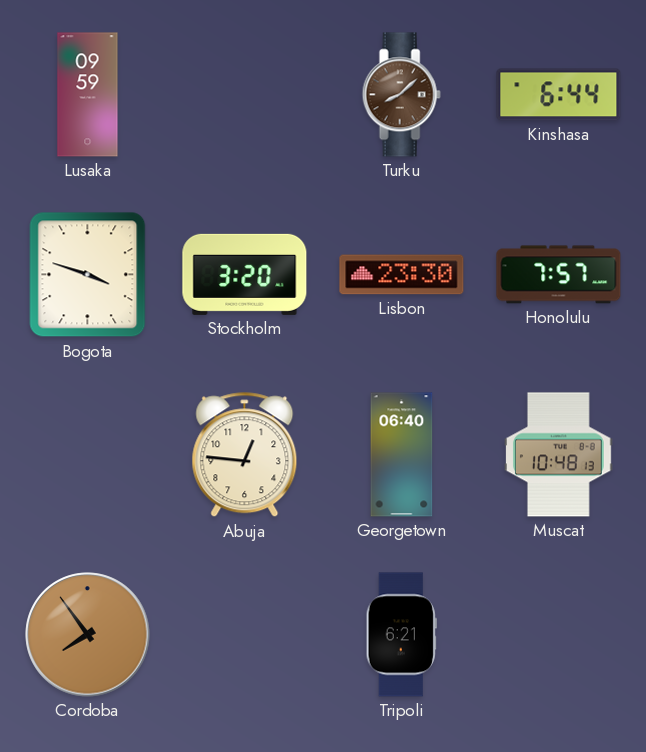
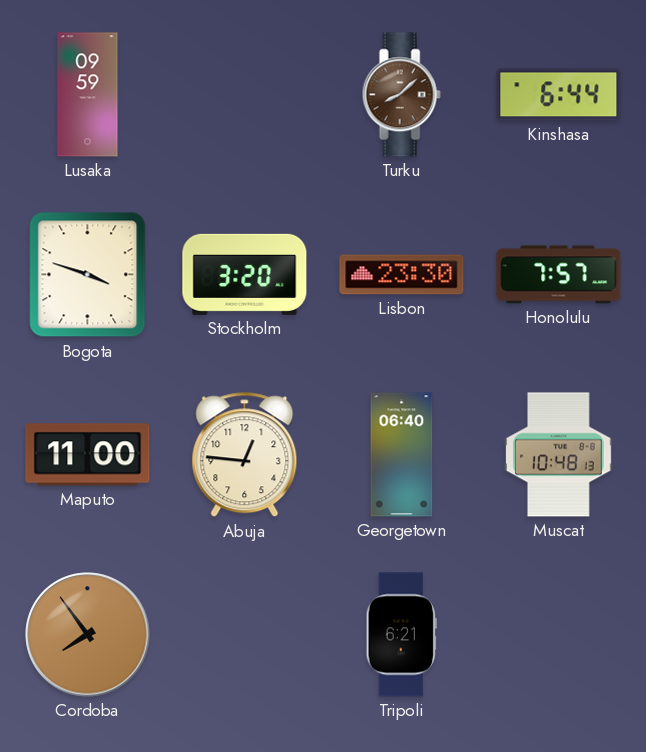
Maputo: none -> 11:00 (88, 455)
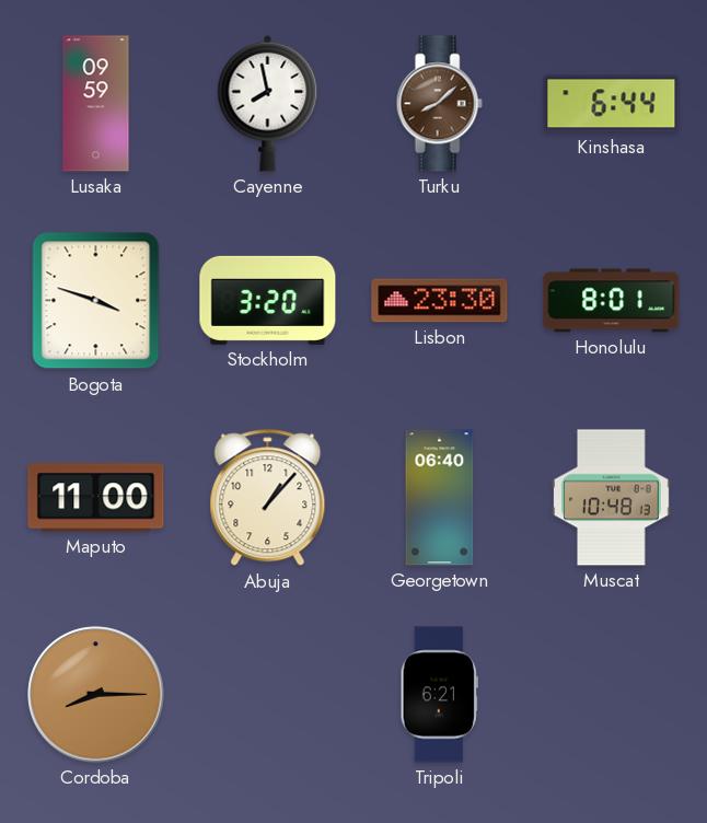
Cayenne: none -> 7:58 (268, 103)
Honolulu: 7:57 -> 8:01 (612, 301)
Abuja: 12:46 -> 1:07 (268, 498)
Cordoba: 7:54 -> 8:15 (96, 695)
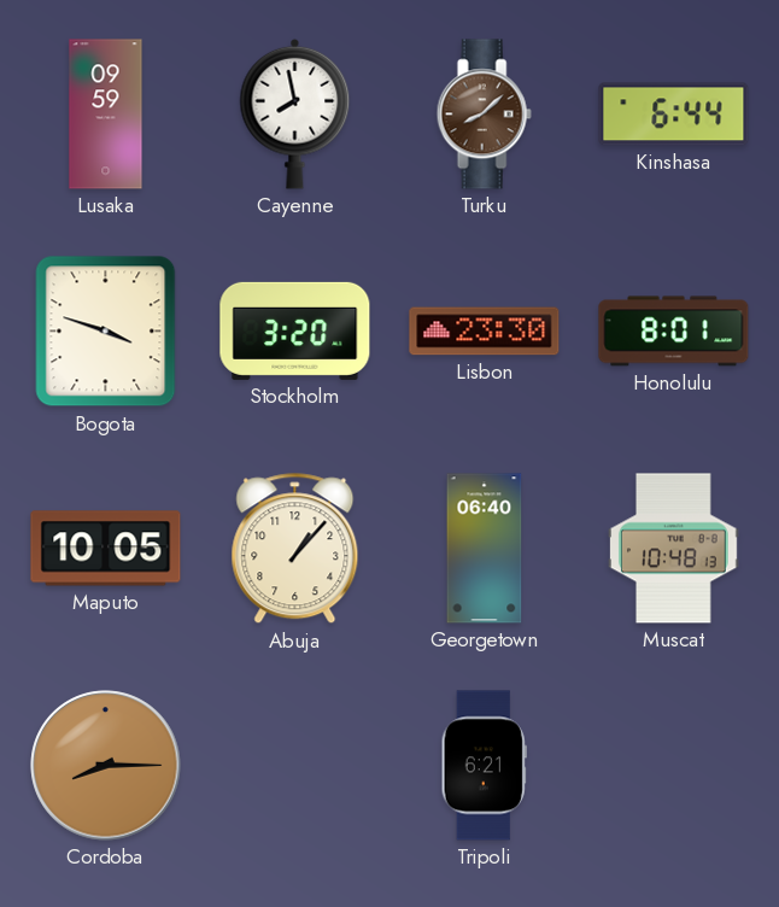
Maputo: 11:00 -> 10:05 (106, 549)
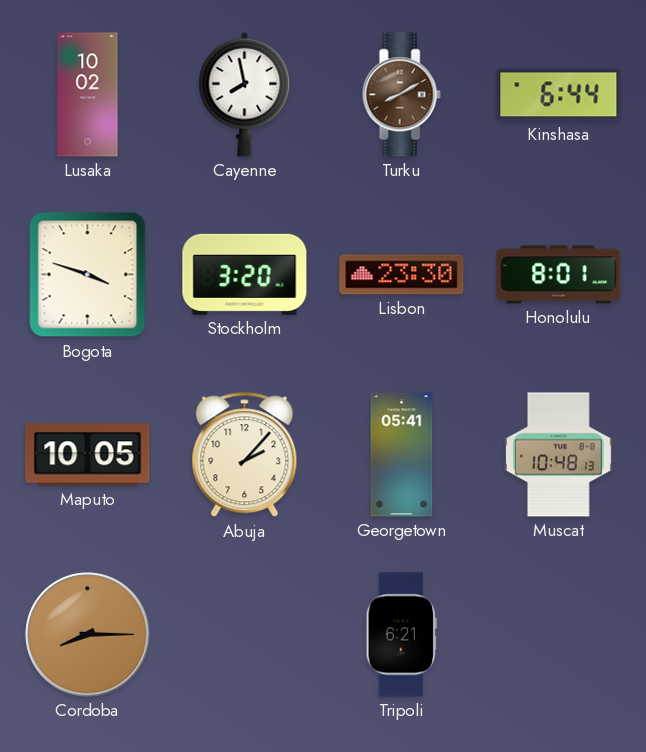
Lusaka: 09:59 -> 10:02 (88, 95)
Turku: 8:08 -> 8:10 (401, 95)
Abuja: 1:07 -> 2:07 (245, 455)
Georgetown: 06:40 -> 05:41 (402, 455)
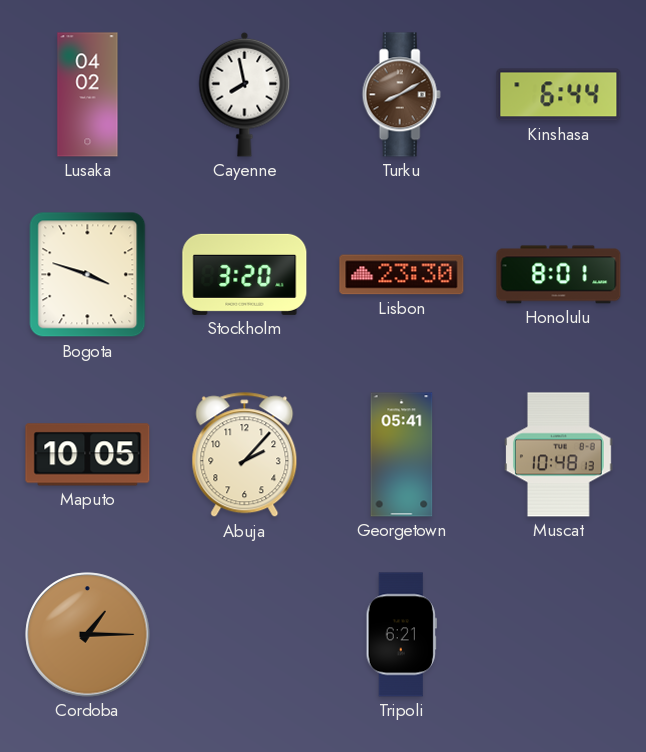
Lusaka: 10:02 -> 04:02 (88, 95)
Cordoba: 8:15 -> 1:15 (88, 635)
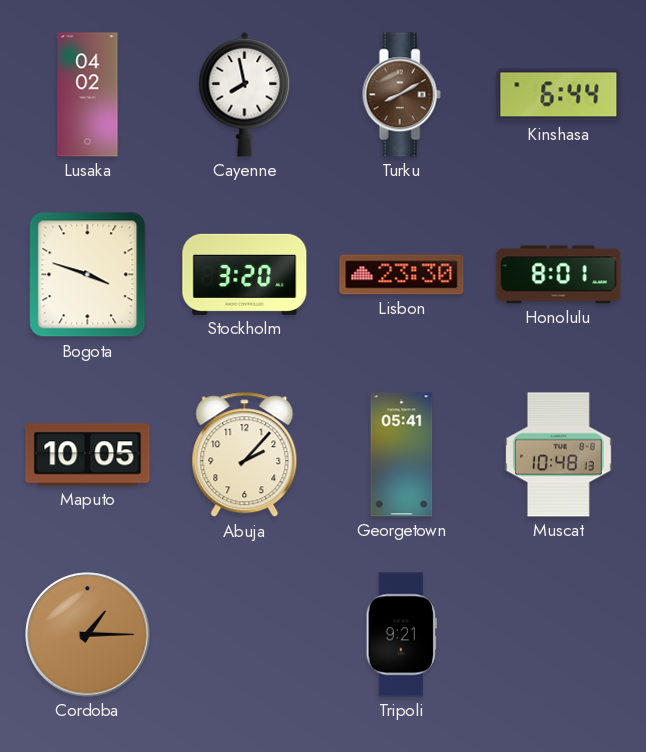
Tripoli: 6:21 -> 9:21 (401, 635)
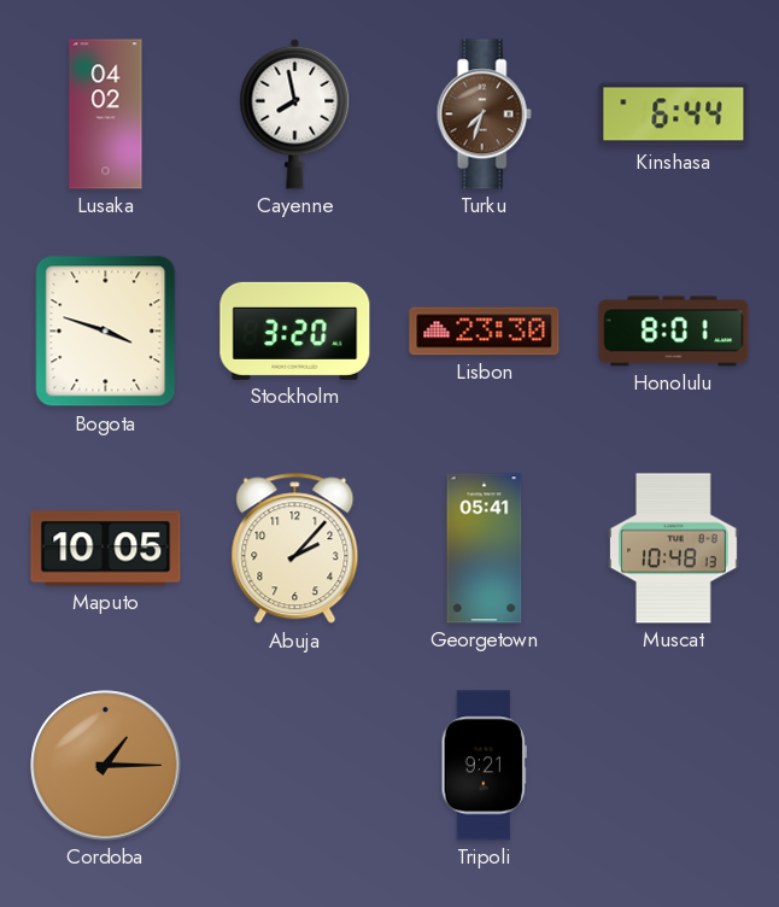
Turku: 8:10 -> 7:33 (484, 115)
